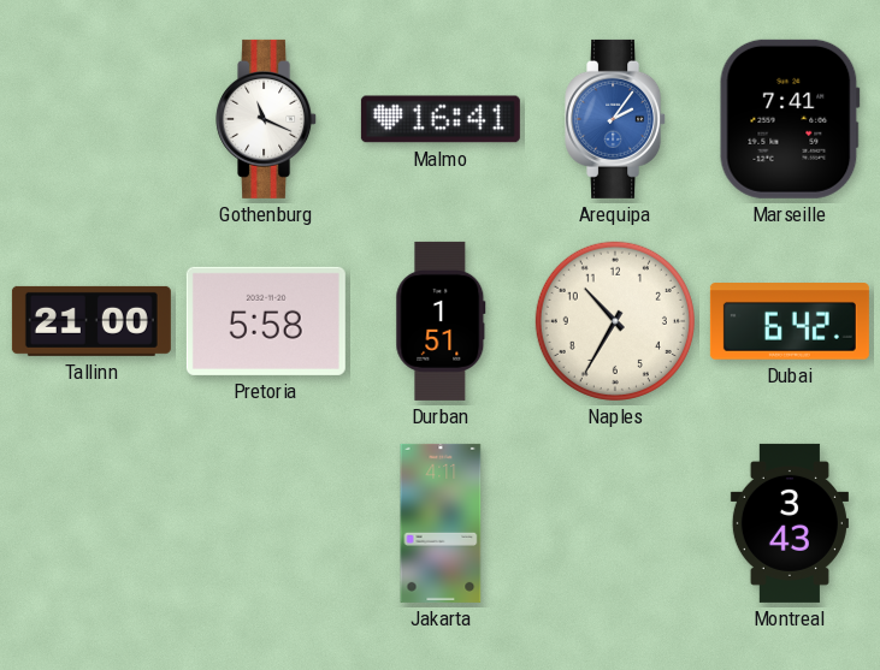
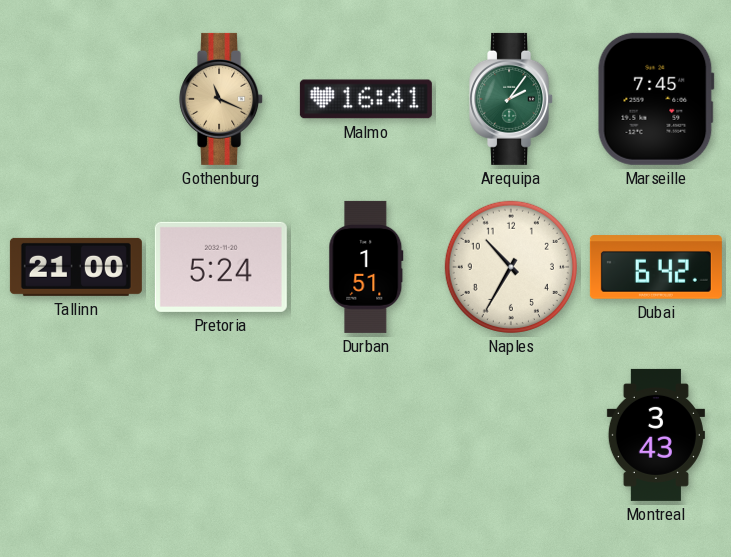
Gothenburg dial: white -> champagne (222, 99)
Arequipa dial: blue -> green (512, 99)
Marseille: 7:41 -> 7:45 (656, 99)
Pretoria: 5:58 -> 5:24 (221, 267)
Jakarta: 4:11 -> none (441, 523)
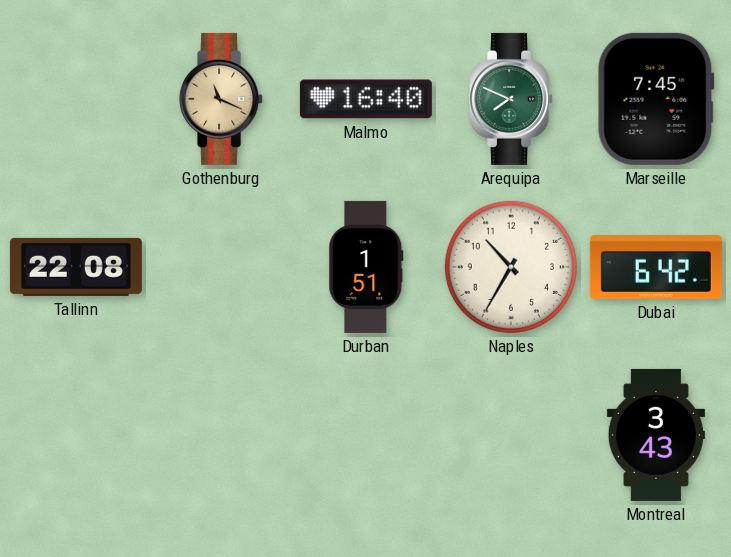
Malmo: 16:41 -> 16:40 (366, 99)
Arequipa: 2:06 -> 7:49 (512, 99)
Tallinn: 21:00 -> 22:08 (76, 267)
Pretoria: 5:24 -> none (221, 267)
